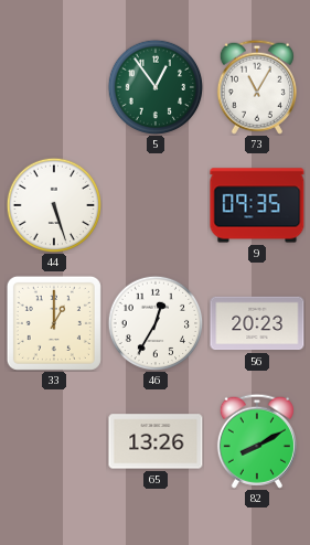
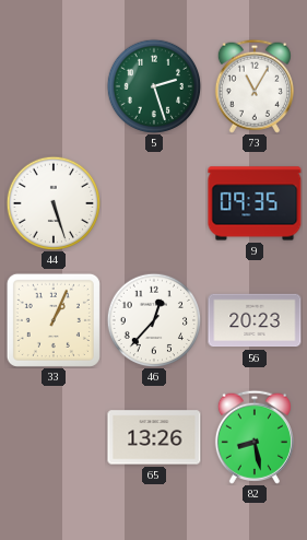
5: 12:54 -> 2:27 (154, 86)
33: 1:00 -> 1:04 (54, 320)
46: 12:35 -> 12:37 (154, 320)
82: 8:10 -> 8:28 (255, 437)
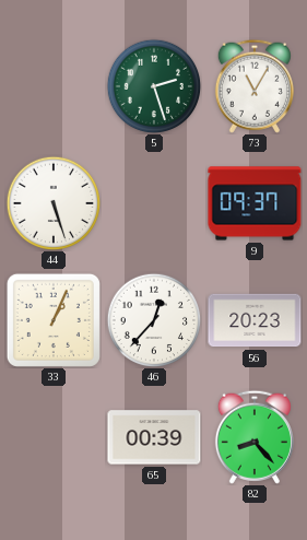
9: 09:35 -> 09:37 (255, 203)
65: 13:26 -> 00:39 (154, 437)
82: 8:28 -> 8:23 (255, 437)
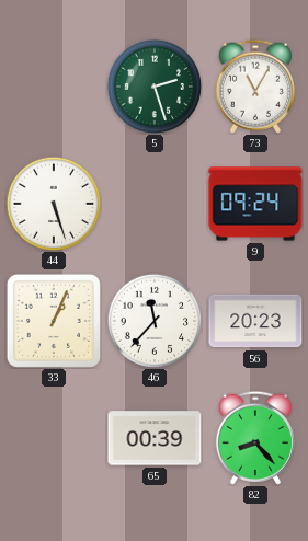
9: 09:37 -> 09:24 (255, 204)
46: 12:37 -> 11:37 (155, 321)
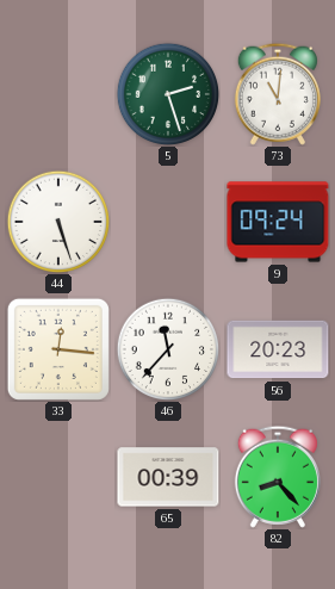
73: 11:05 -> 11:01 (278, 94)
33: 1:04 -> 12:16 (58, 349)
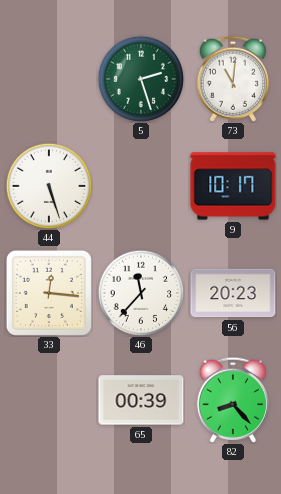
9: 09:24 -> 10:17 (233, 186)
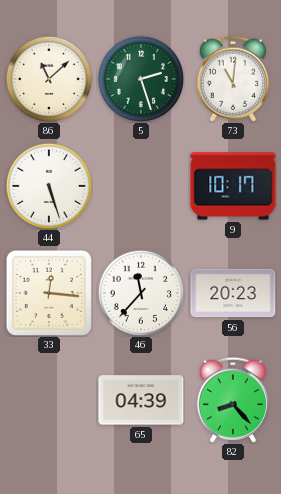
86: none -> 11:08 (49, 79)
65: 00:39 -> 04:39 (141, 400)
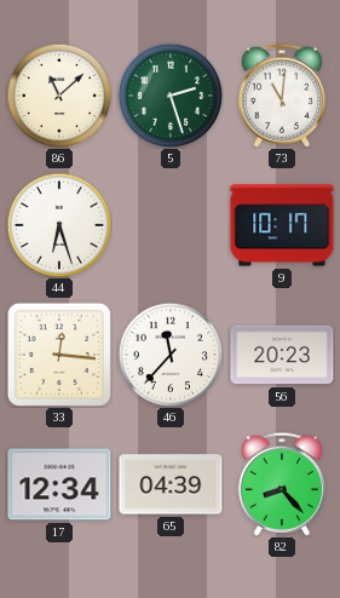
44: 5:27 -> 6:27 (59, 225)
17: none -> 12:34 (59, 484)
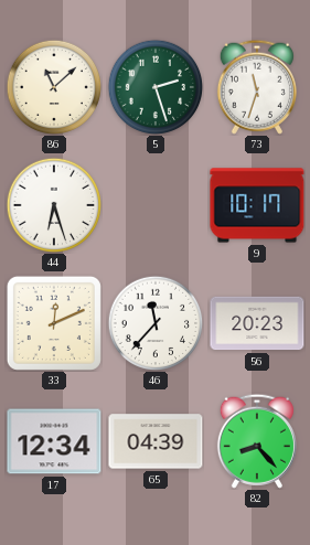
73: 11:01 -> 11:33 (257, 87)
33: 12:16 -> 12:11 (54, 323)
